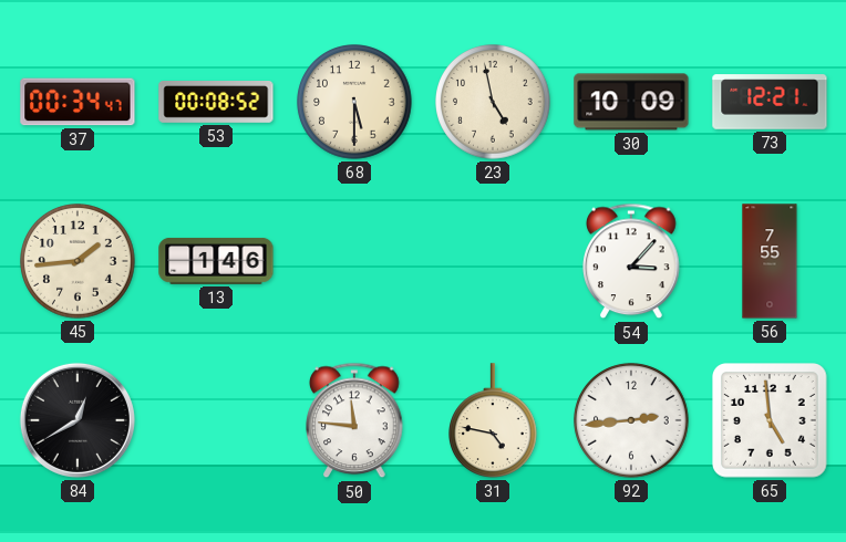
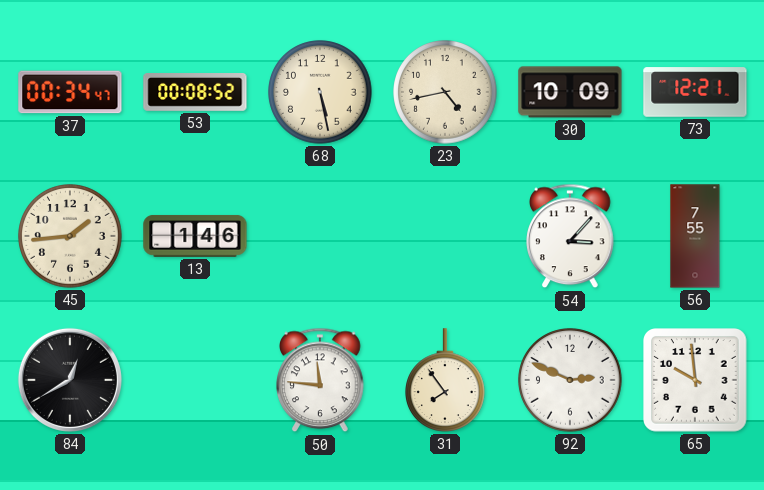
68: 5:30 -> 5:28 (320, 92)
23: 4:58 -> 4:43 (445, 92)
31: 4:47 -> 7:54 (446, 380)
92: 2:44 -> 2:49 (570, 380)
65: 4:59 -> 9:59 (695, 380)
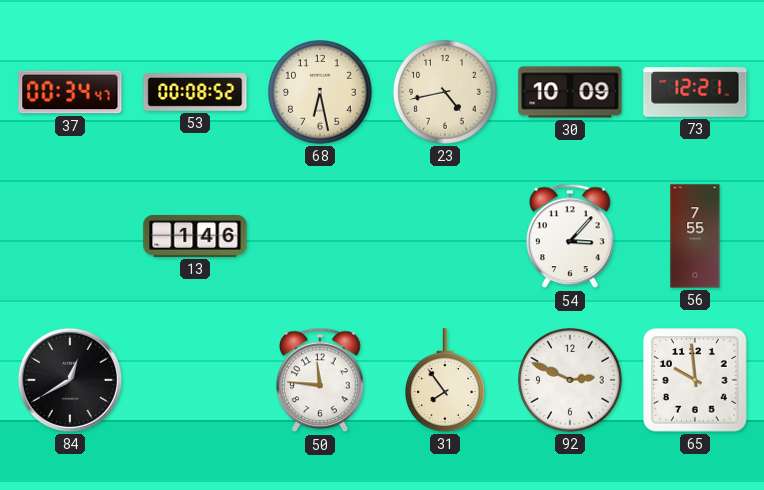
68: 5:28 -> 6:28 (320, 92)
45: 1:44 -> none (70, 236)
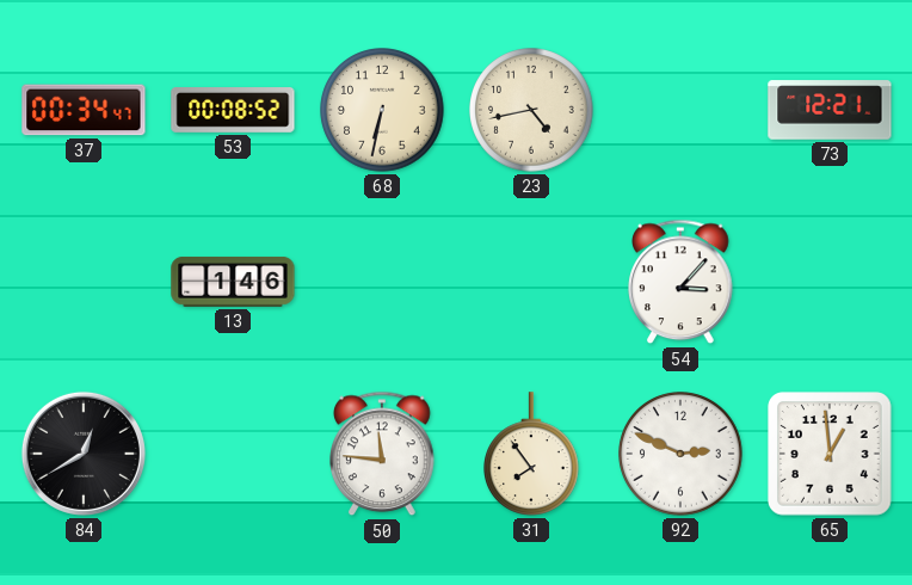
68: 6:28 -> 6:32 (382, 110)
30: 10:09 -> none (570, 92)
56: 7:55 -> none (695, 236)
65: 9:59 -> 12:59 (830, 454)
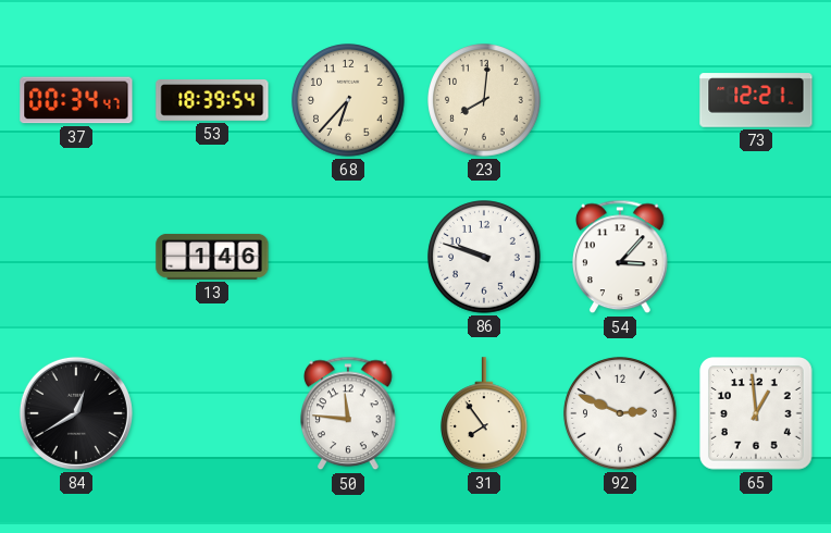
53: 00:08 -> 18:39 (212, 101)
68: 6:32 -> 6:37 (348, 100)
23: 4:43 -> 8:01 (484, 100)
86: none -> 9:48 (484, 257)
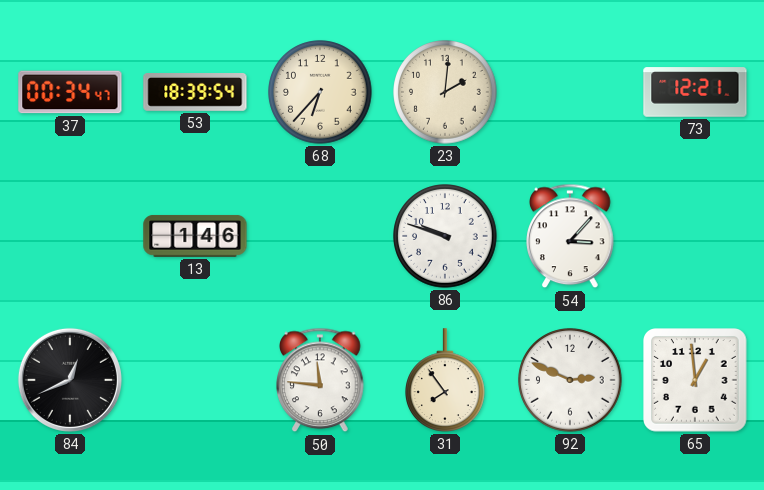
23: 8:01 -> 2:01 (445, 92)
84: 12:40 -> 12:41 (70, 380)
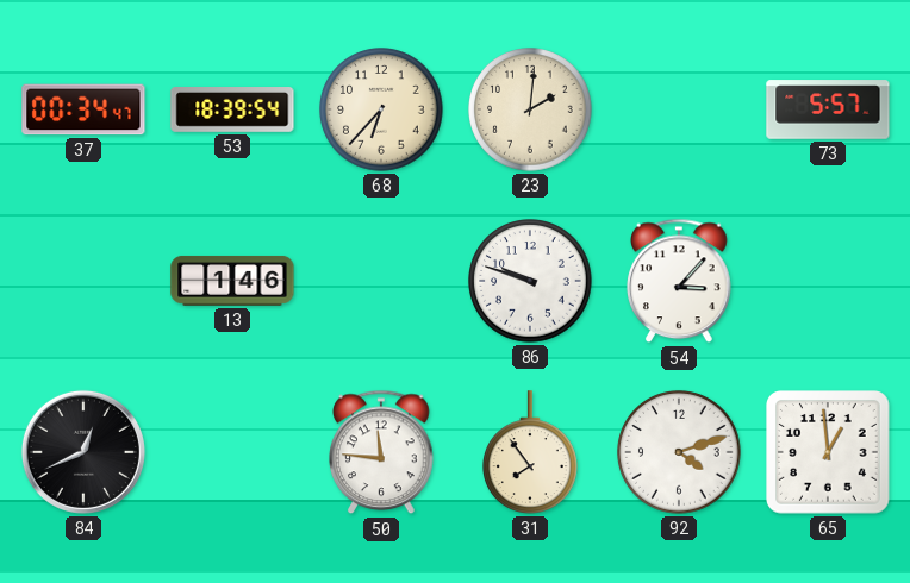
73: 12:21 -> 5:57 (828, 109)
92: 2:49 -> 4:12 (679, 452)
